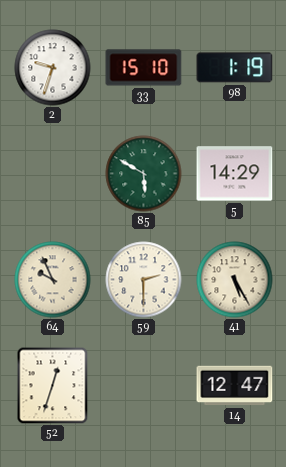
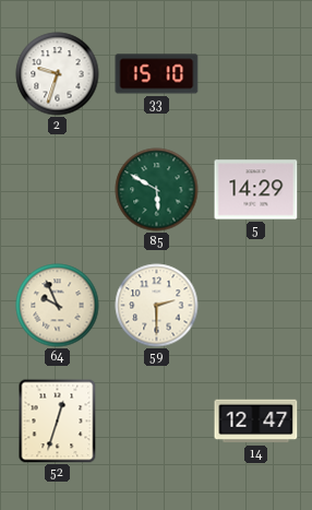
98: 1:19 -> none (235, 68)
41: 5:25 -> none (235, 280)
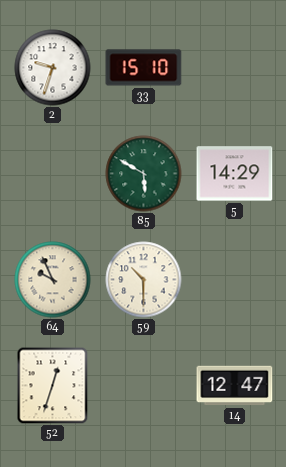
59: 2:30 -> 10:30 (144, 280)
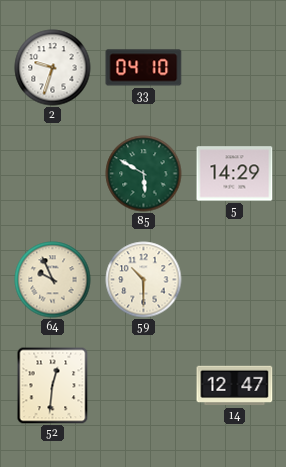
33: 15:10 -> 04:10 (144, 68)
52: 12:33 -> 12:31 (53, 385)
